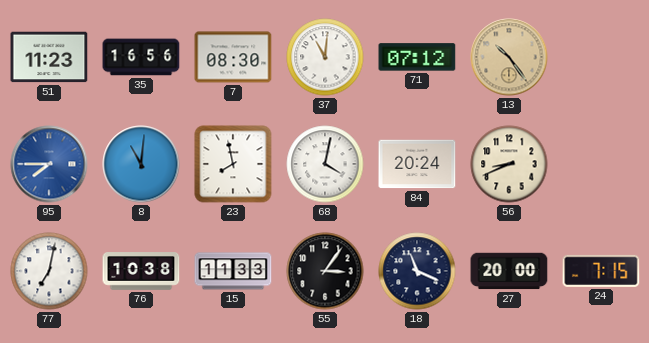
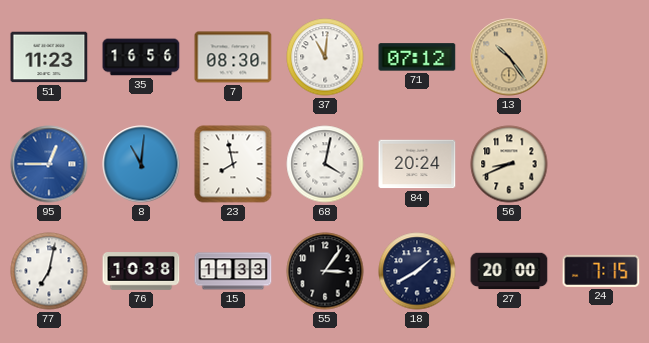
95: 7:45 -> 12:45 (49, 164)
18: 11:19 -> 1:40 (417, 271)
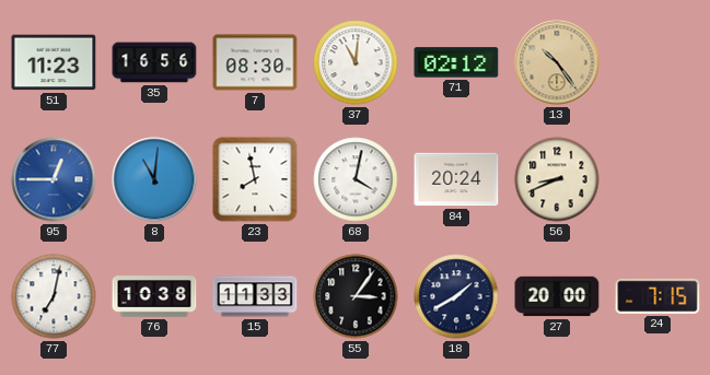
71: 07:12 -> 02:12 (456, 62)
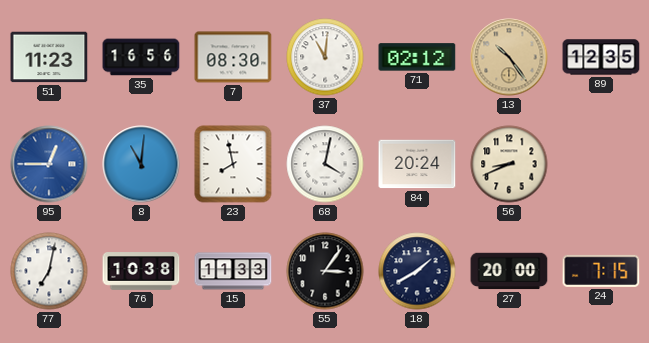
89: none -> 12:35 (601, 57)
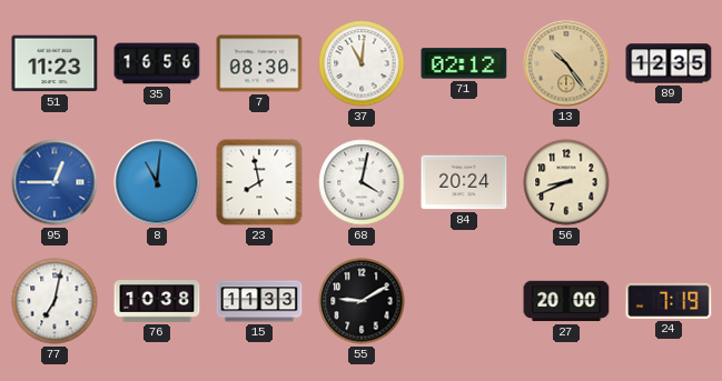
55: 3:06 -> 9:10 (362, 301)
18: 1:40 -> none (417, 271)
24: 7:15 -> 7:19 (669, 301)
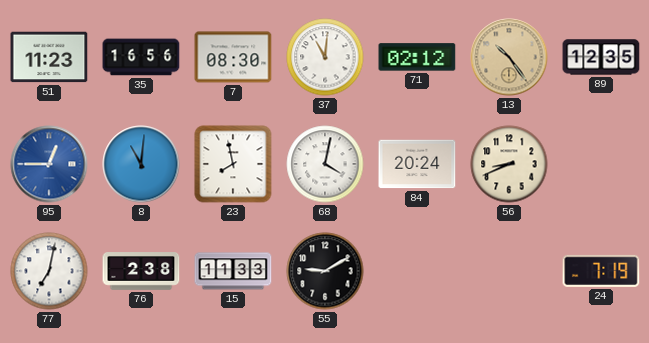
76: 10:38 -> 2:38 (141, 271)
27: 20:00 -> none (566, 301)
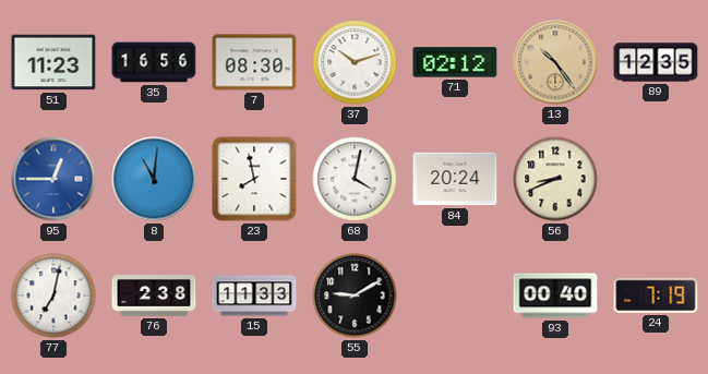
37: 11:01 -> 10:12 (355, 62)
93: none -> 00:40 (555, 295)
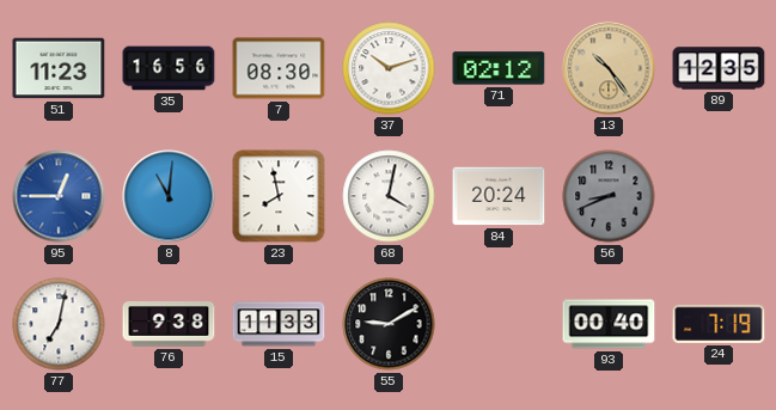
56 dial: cream -> grey (609, 196)
76: 2:38 -> 9:38 (169, 324)
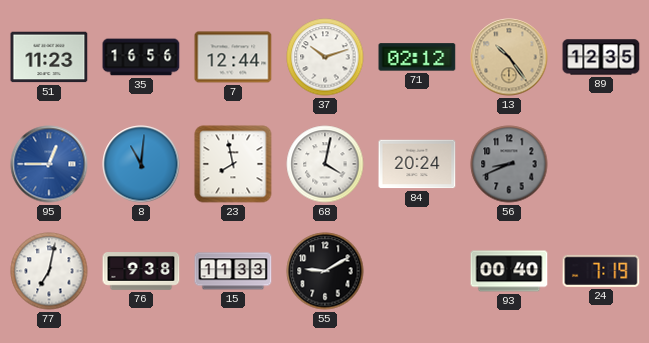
7: 08:30 -> 12:44 (233, 57)
